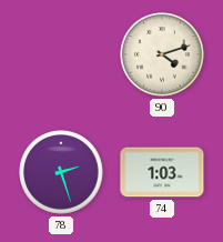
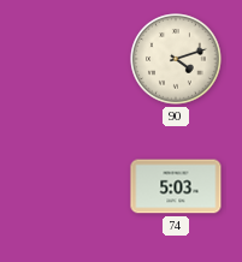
78: 2:27 -> none (61, 172)
74: 1:03 -> 5:03 (176, 186)
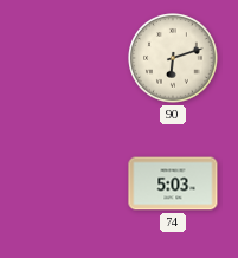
90: 4:12 -> 6:12 (173, 58)
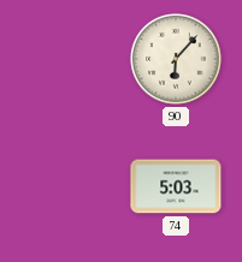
90: 6:12 -> 6:07 (176, 59)
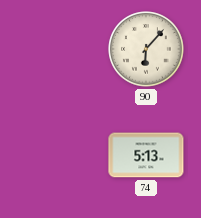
74: 5:03 -> 5:13 (146, 155)
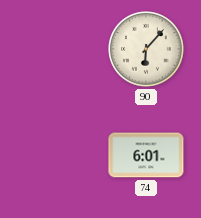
74: 5:13 -> 6:01 (146, 155)
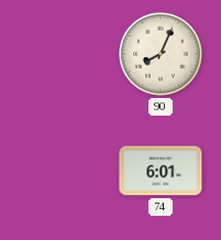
90: 6:07 -> 8:04 (161, 54)
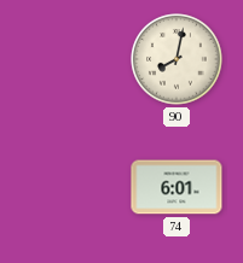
90: 8:04 -> 8:02 (177, 59)
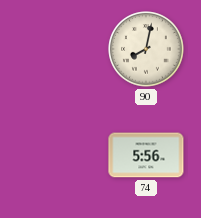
74: 6:01 -> 5:56 (146, 155)
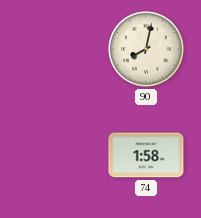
74: 5:56 -> 1:58 (146, 155)
